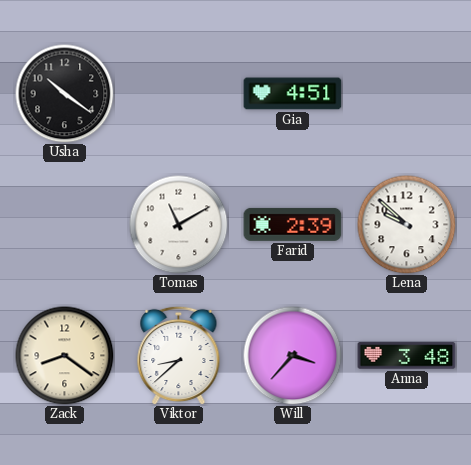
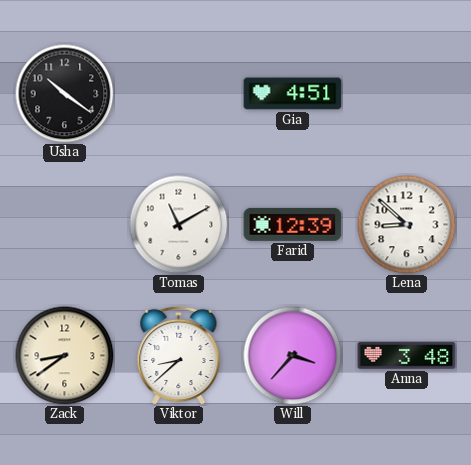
Farid: 2:39 -> 12:39 (293, 224)
Lena: 9:52 -> 8:52 (407, 225)
Zack: 8:21 -> 8:39 (65, 356)
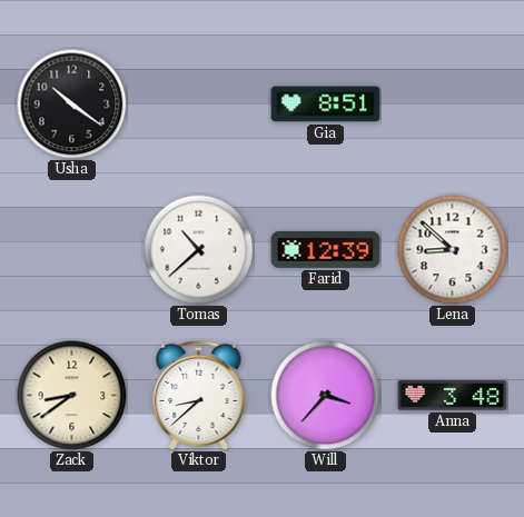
Gia: 4:51 -> 8:51 (326, 105)
Tomas: 11:10 -> 10:38 (199, 250)
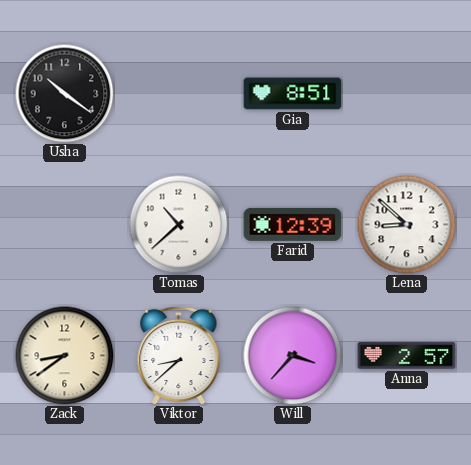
Anna: 3:48 -> 2:57 (407, 356)
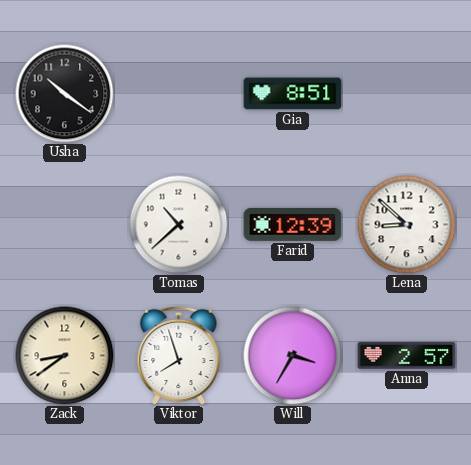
Viktor: 8:38 -> 7:57 (179, 355)
Will: 3:37 -> 3:35 (293, 356)
